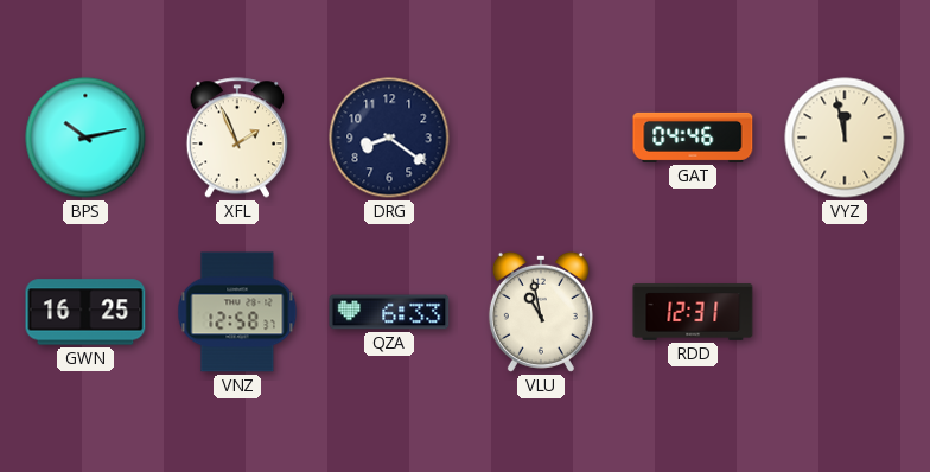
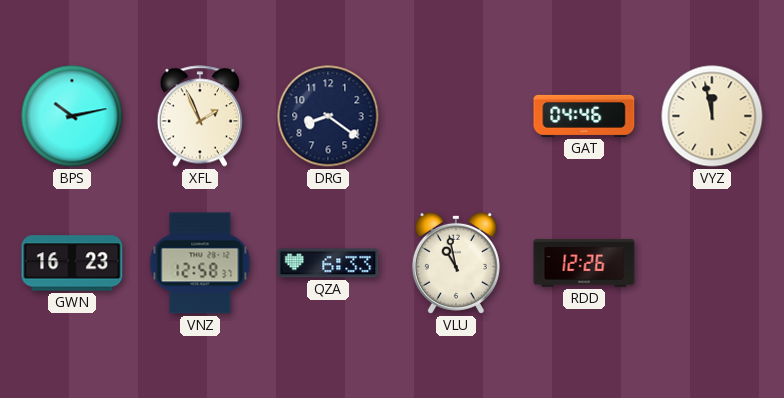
GWN: 16:25 -> 16:23 (72, 263)
RDD: 12:31 -> 12:26 (584, 263)
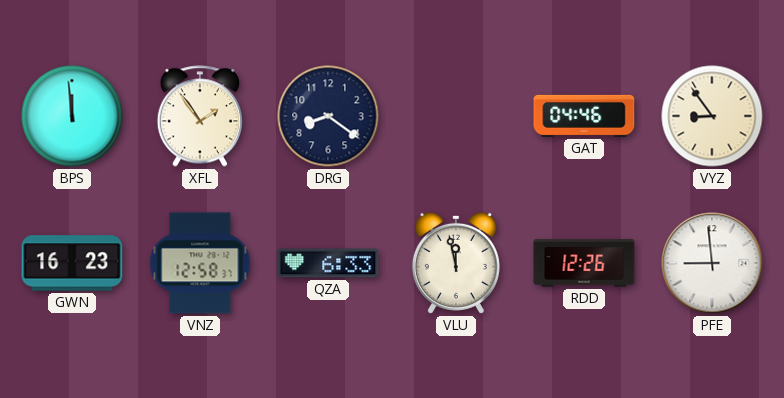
BPS: 10:13 -> 11:59 (72, 116)
XFL: 1:56 -> 1:54 (199, 116)
VYZ: 11:58 -> 8:54 (712, 116)
VLU: 10:58 -> 11:58 (456, 263)
PFE: none -> 8:59 (712, 263)
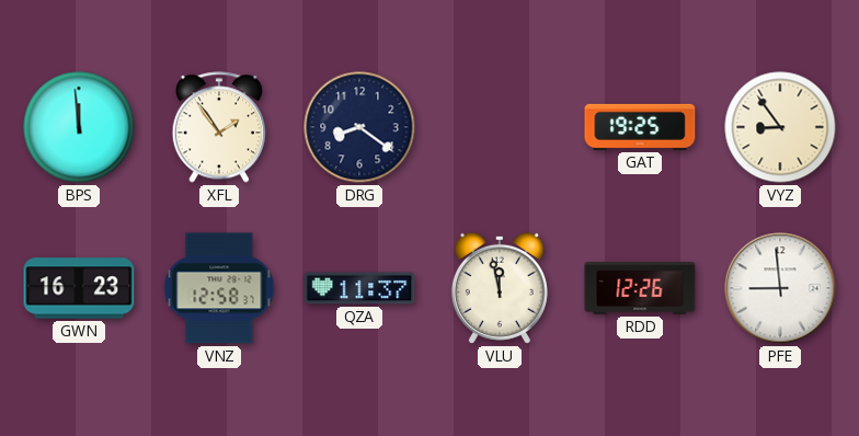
GAT: 04:46 -> 19:25 (640, 127)
QZA: 6:33 -> 11:37 (359, 288)
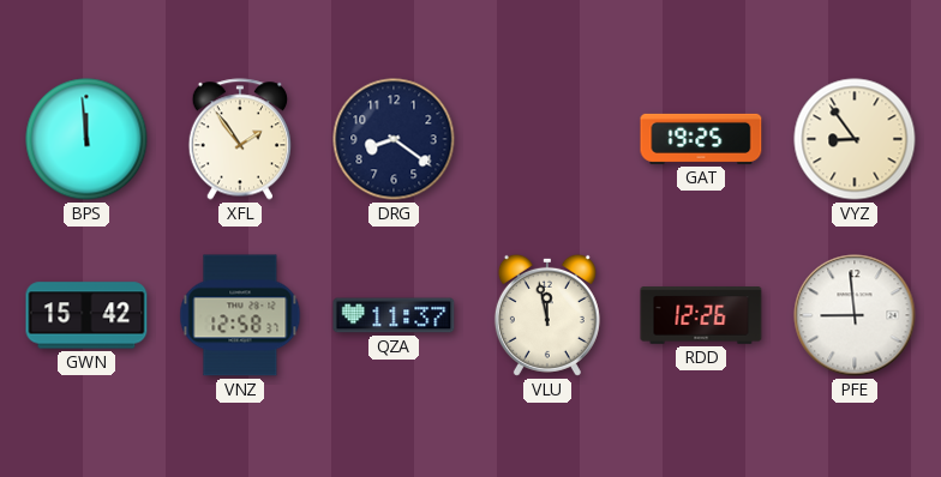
GWN: 16:23 -> 15:42 (86, 315)
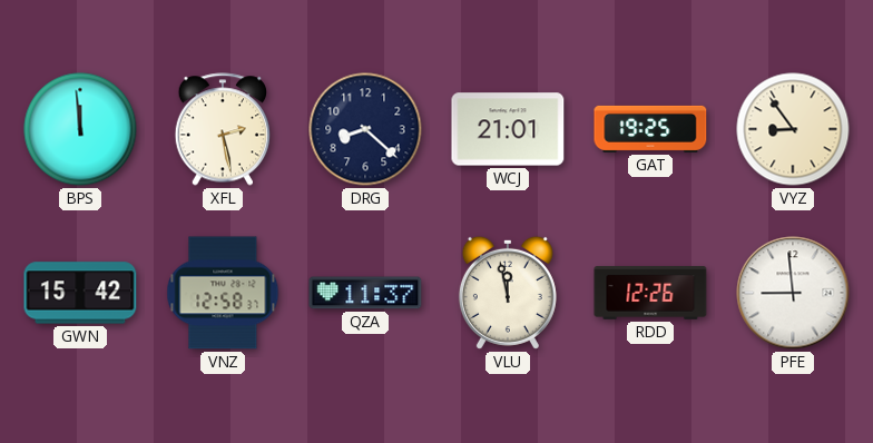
XFL: 1:54 -> 2:28 (222, 129)
DRG: 8:21 -> 8:22 (365, 129)
WCJ: none -> 21:01 (508, 129)
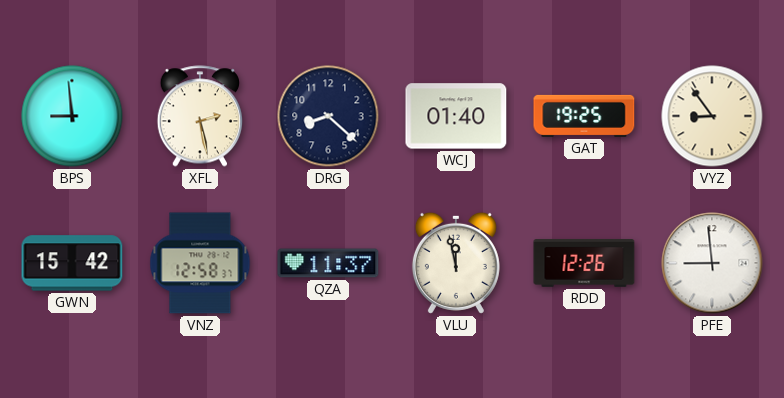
BPS: 11:59 -> 8:59 (72, 116)
WCJ: 21:01 -> 01:40 (456, 116)
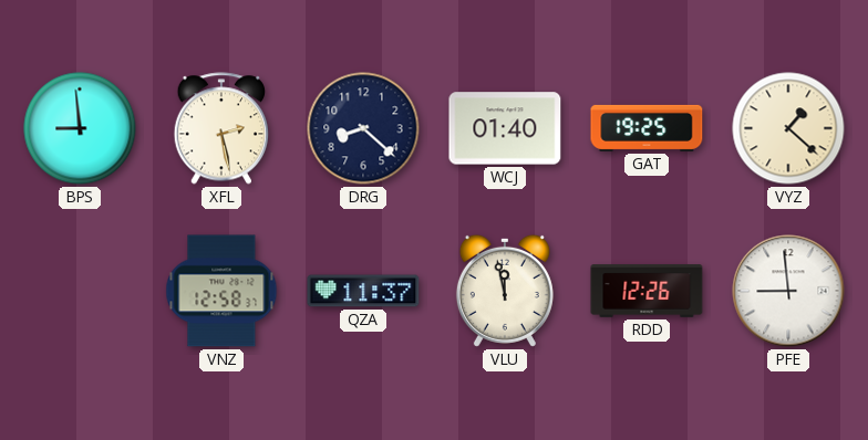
VYZ: 8:54 -> 1:22 (788, 128)
GWN: 15:42 -> none (72, 263)
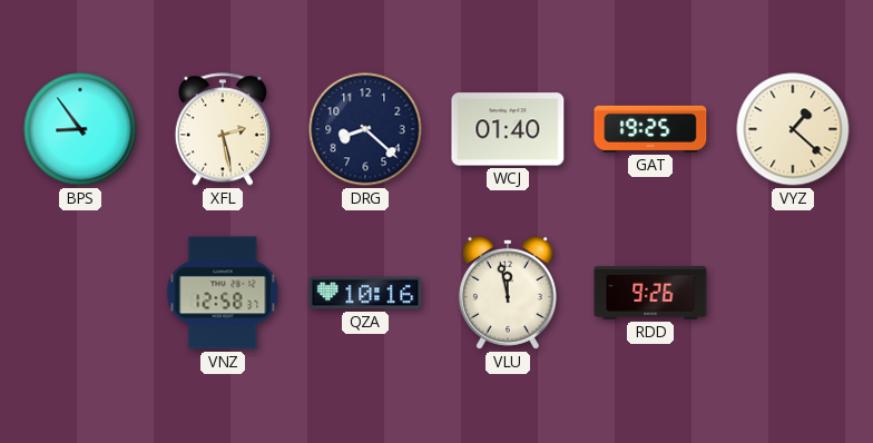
BPS: 8:59 -> 8:54 (80, 129)
QZA: 11:37 -> 10:16 (365, 293)
RDD: 12:26 -> 9:26 (650, 293)
PFE: 8:59 -> none (788, 291)
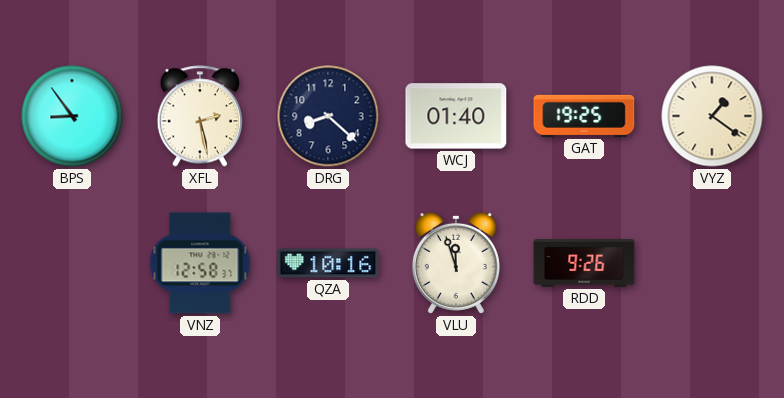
VYZ: 1:22 -> 1:21 (712, 116)
VLU: 11:58 -> 11:57 (456, 263)
